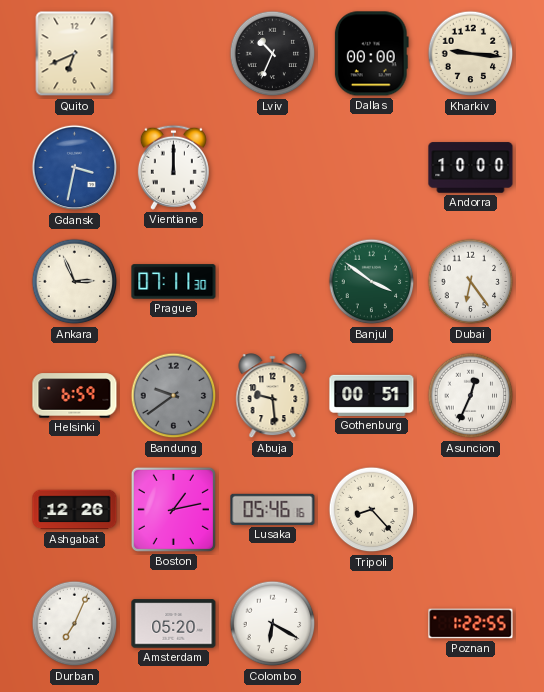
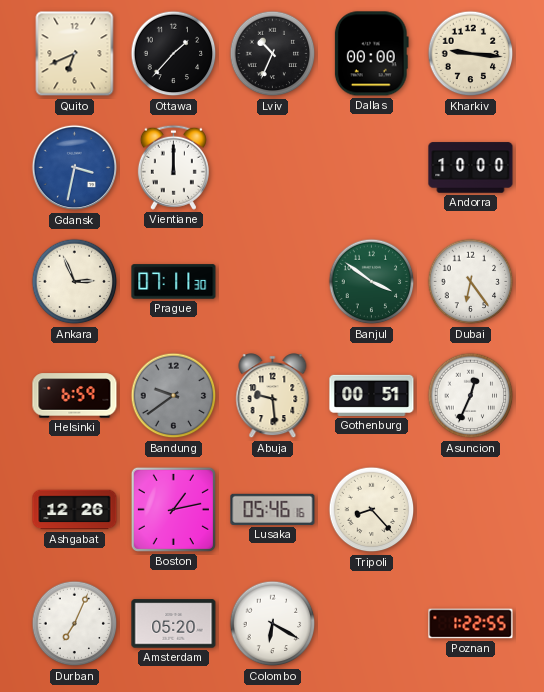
Ottawa: none -> 1:37 (174, 54)
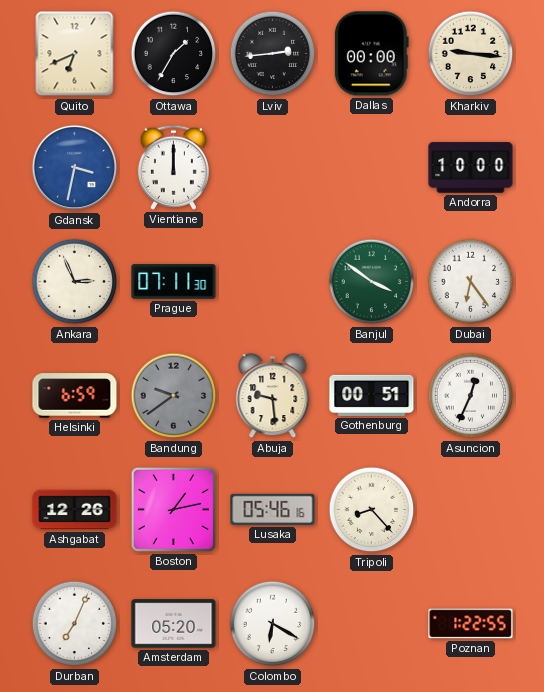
Ottawa: 1:37 -> 1:35 (174, 54)
Lviv: 10:34 -> 2:44 (273, 54)
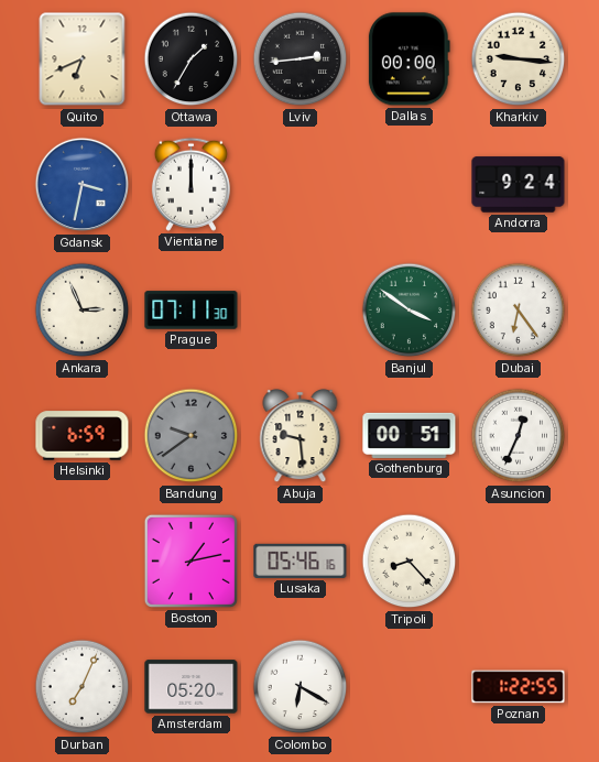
Andorra: 10:00 -> 9:24 (519, 185)
Ashgabat: 12:26 -> none (75, 510)
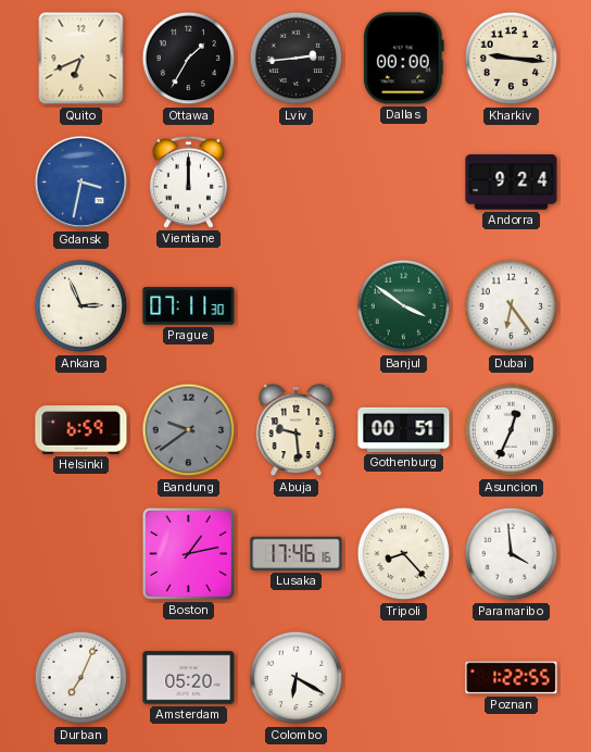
Lusaka: 05:46 -> 17:46 (297, 553)
Paramaribo: none -> 3:59 (512, 554)
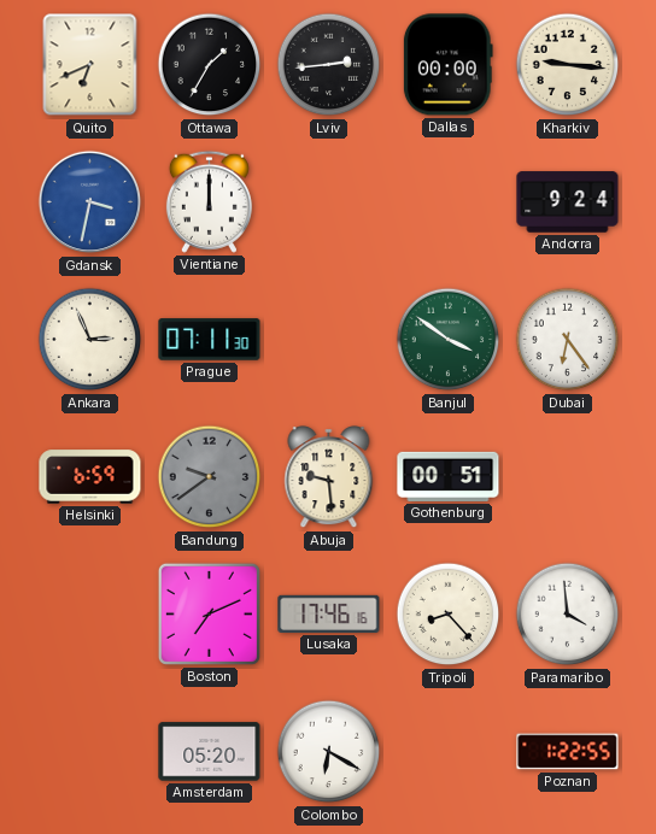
Asuncion: 12:34 -> none (512, 430)
Boston: 1:13 -> 7:11 (209, 613)
Durban: 7:04 -> none (81, 678)
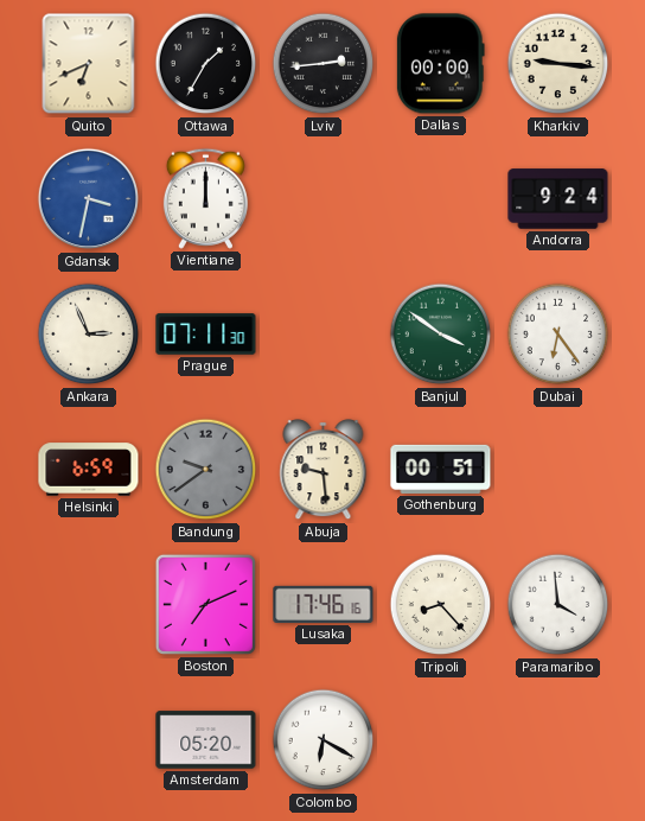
Poznan: 1:22 -> none (568, 752)
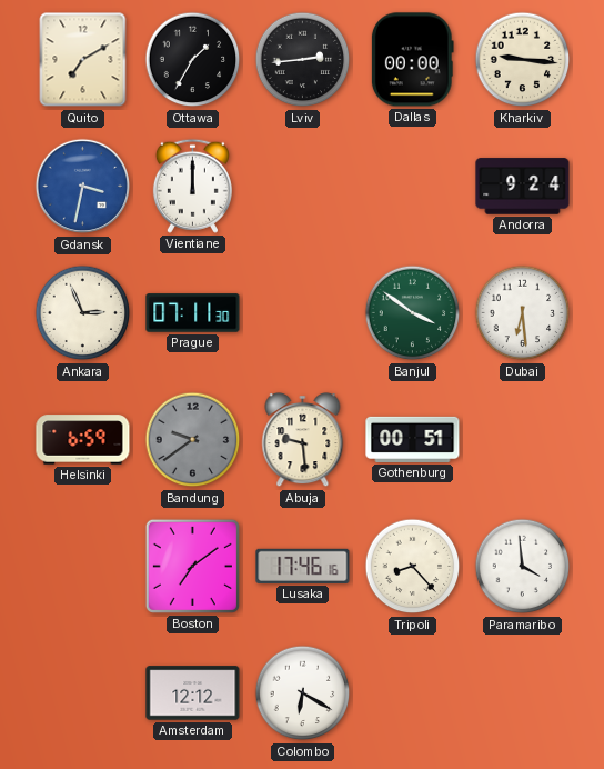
Quito: 6:41 -> 7:10 (83, 60)
Dubai: 6:24 -> 6:29 (523, 313)
Boston: 7:11 -> 7:09 (192, 566)
Amsterdam: 05:20 -> 12:12 (193, 693)
